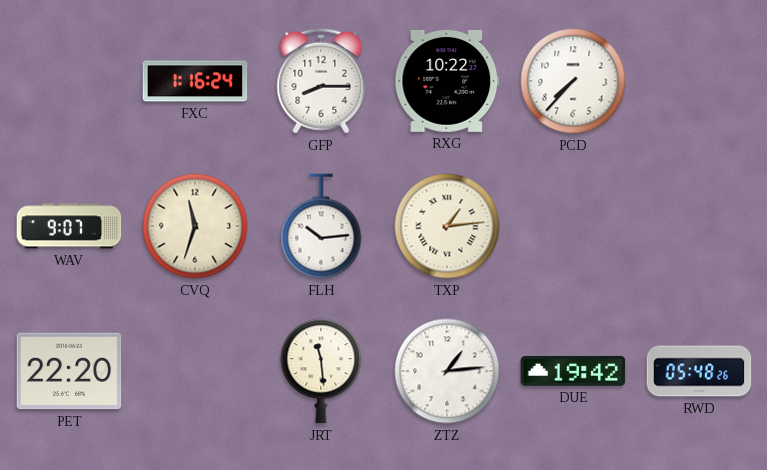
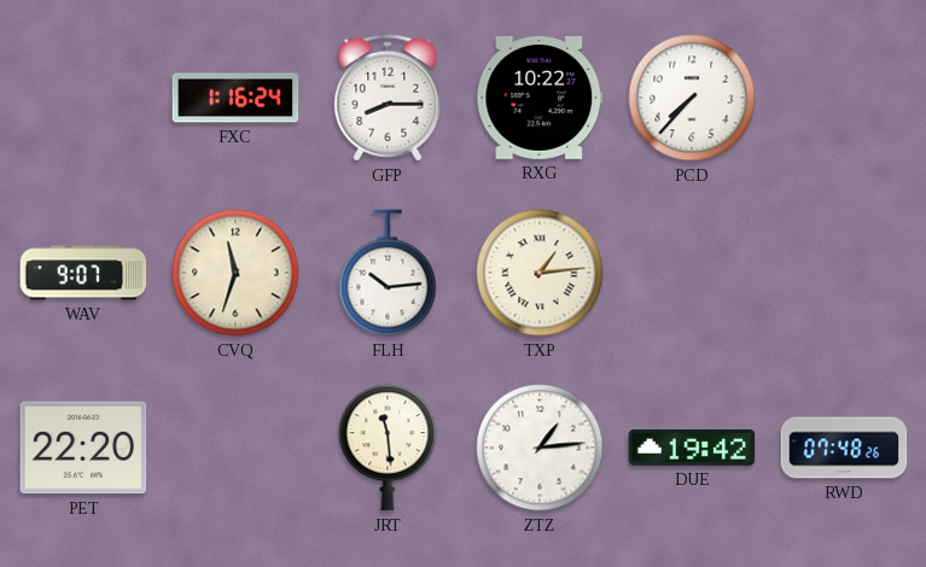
RWD: 05:48 -> 07:48 (844, 448)
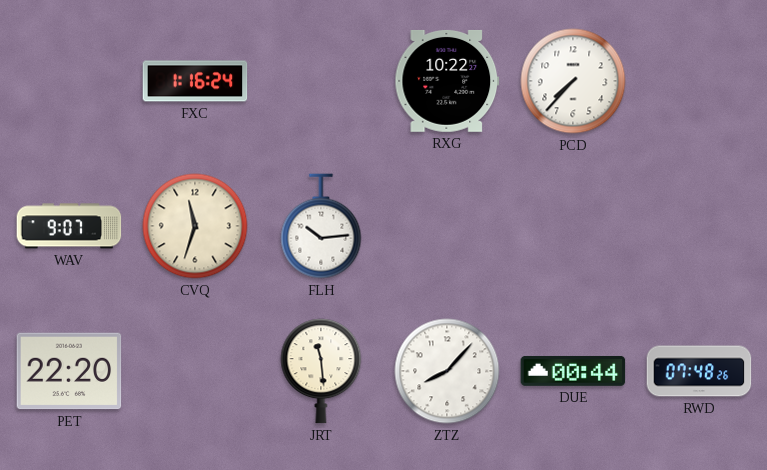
GFP: 8:15 -> none (388, 98)
TXP: 1:14 -> none (540, 273)
ZTZ: 1:14 -> 8:07 (447, 371)
DUE: 19:42 -> 00:44 (573, 371)
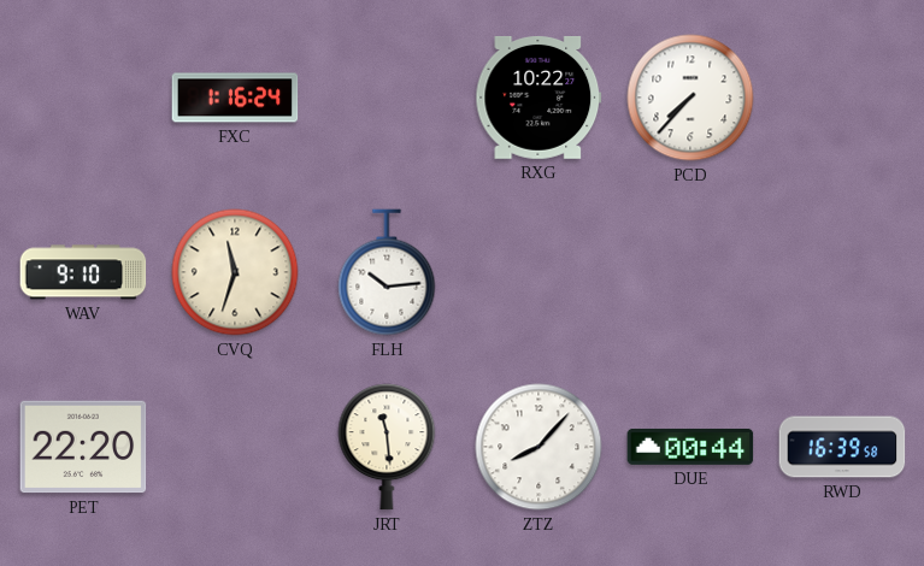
WAV: 9:07 -> 9:10 (83, 272)
RWD: 07:48 -> 16:39 (842, 447)
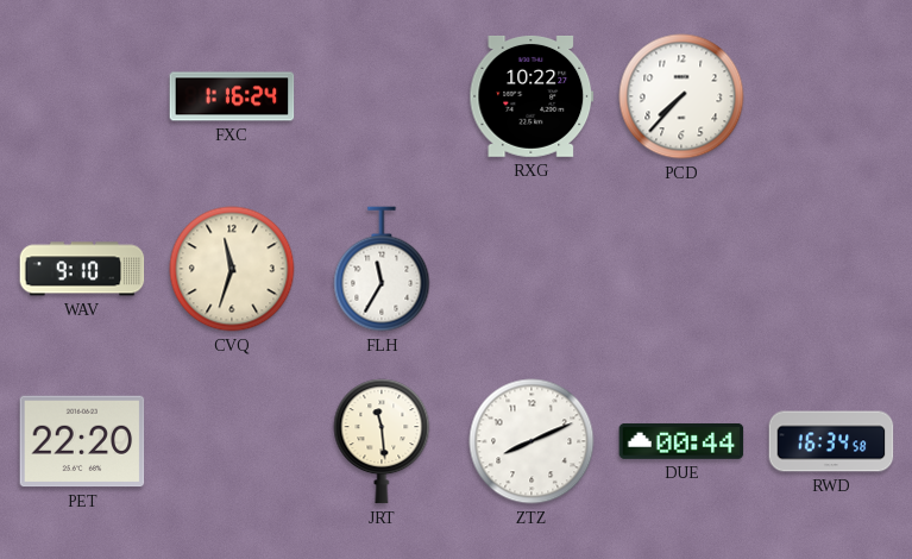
FLH: 10:14 -> 11:35 (382, 269)
ZTZ: 8:07 -> 8:11 (532, 441)
RWD: 16:39 -> 16:34 (831, 441)
